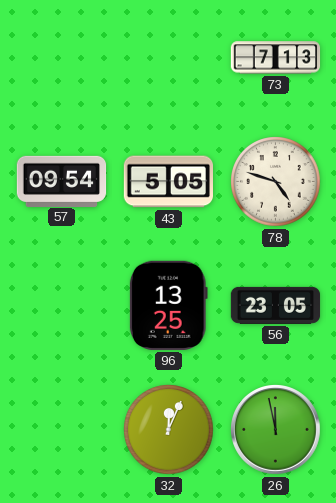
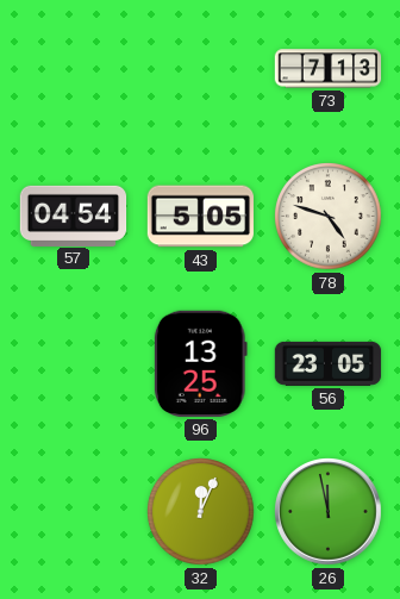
57: 09:54 -> 04:54 (74, 216)
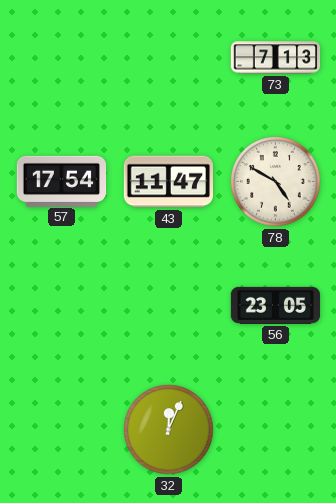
57: 04:54 -> 17:54 (62, 181)
43: 5:05 -> 11:47 (169, 182)
78: 4:48 -> 4:50 (276, 182)
96: 13:25 -> none (200, 363)
26: 11:58 -> none (329, 512)
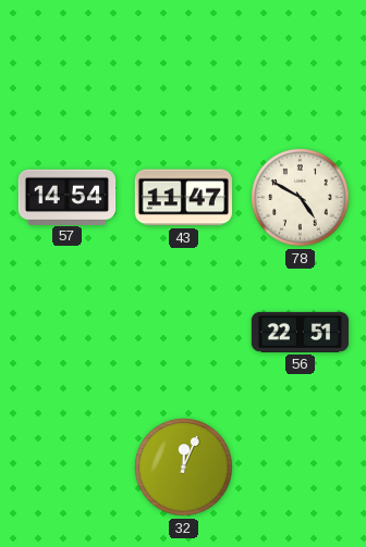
73: 7:13 -> none (276, 58)
57: 17:54 -> 14:54 (68, 197)
56: 23:05 -> 22:51 (301, 332)
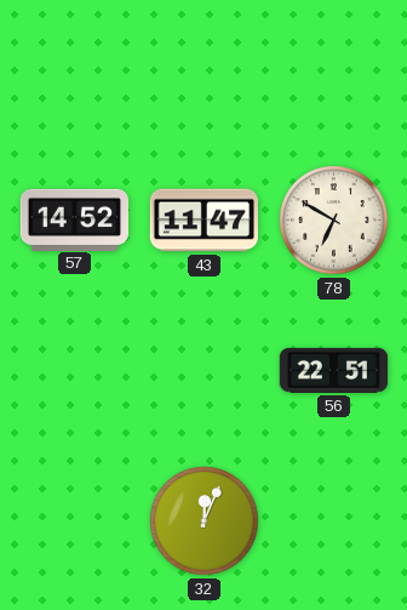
57: 14:54 -> 14:52 (75, 220)
78: 4:50 -> 6:50 (334, 221)
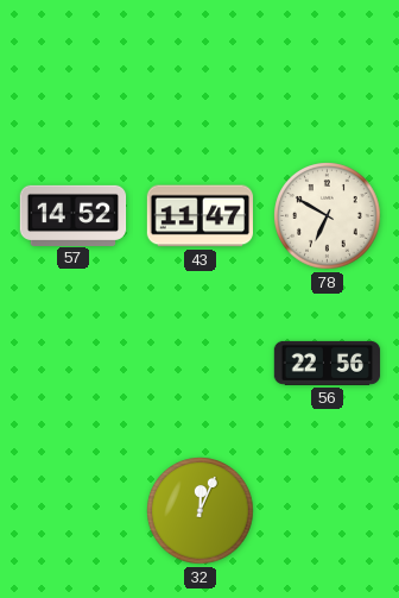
56: 22:51 -> 22:56 (328, 363)
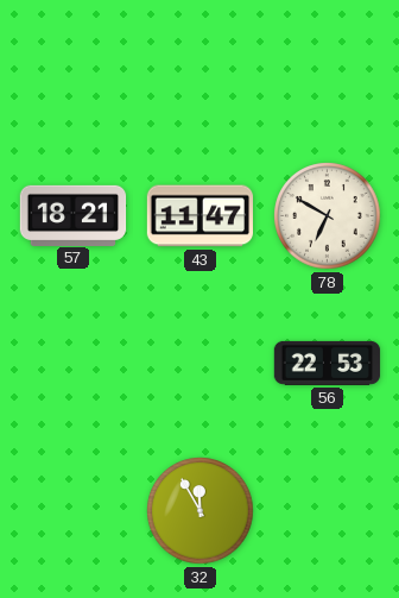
57: 14:52 -> 18:21 (74, 215)
56: 22:56 -> 22:53 (328, 363)
32: 12:04 -> 11:55 (201, 511)
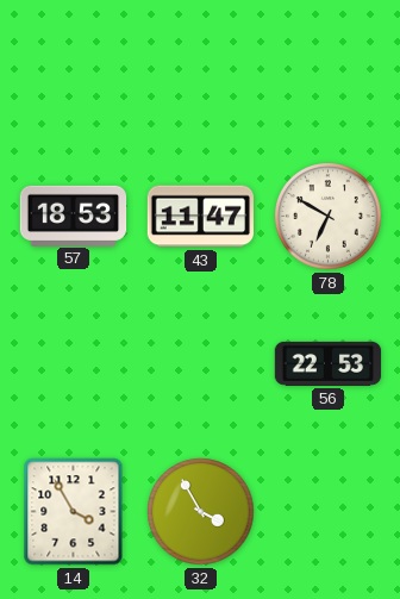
57: 18:21 -> 18:53 (74, 216)
14: none -> 3:55 (74, 512)
32: 11:55 -> 3:55 (201, 512)
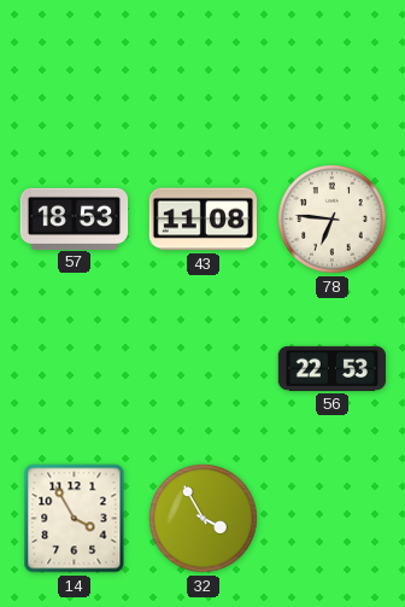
43: 11:47 -> 11:08 (204, 220)
78: 6:50 -> 6:46 (333, 220)
